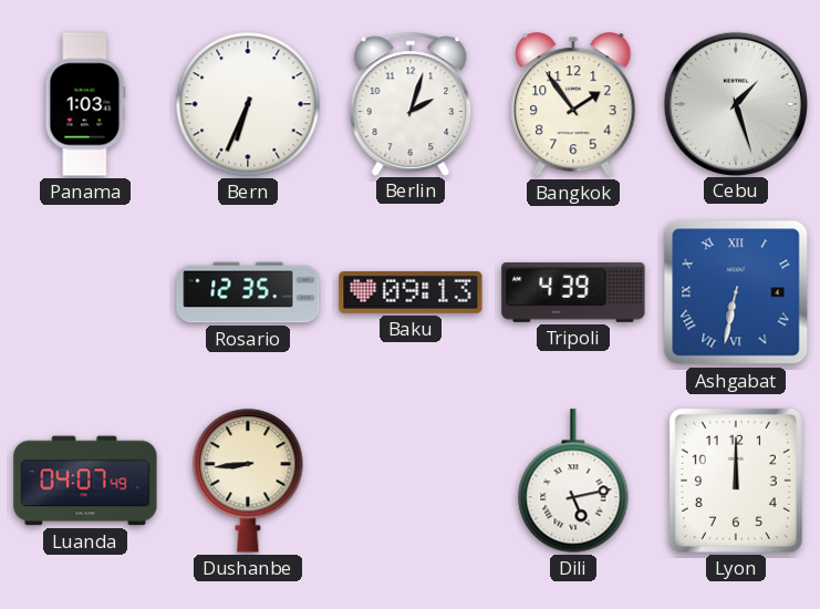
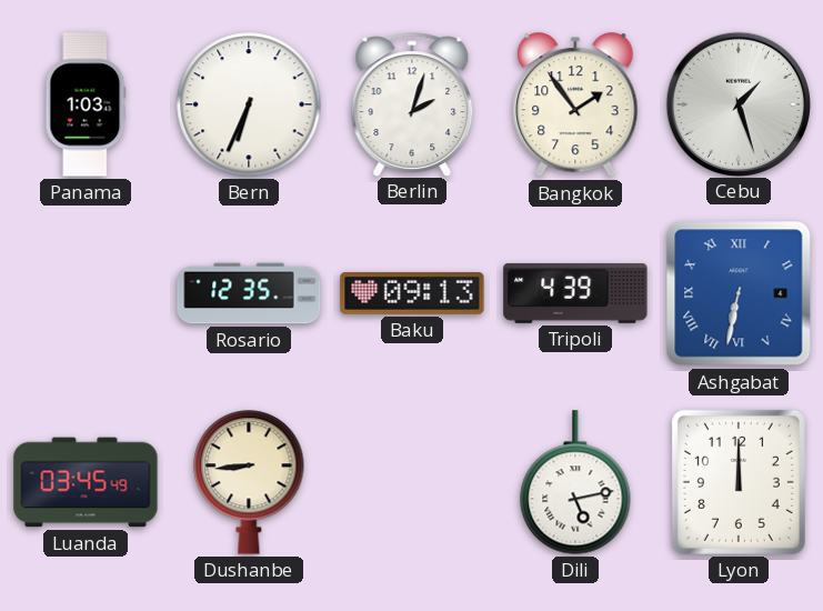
Luanda: 04:07 -> 03:45 (86, 482)
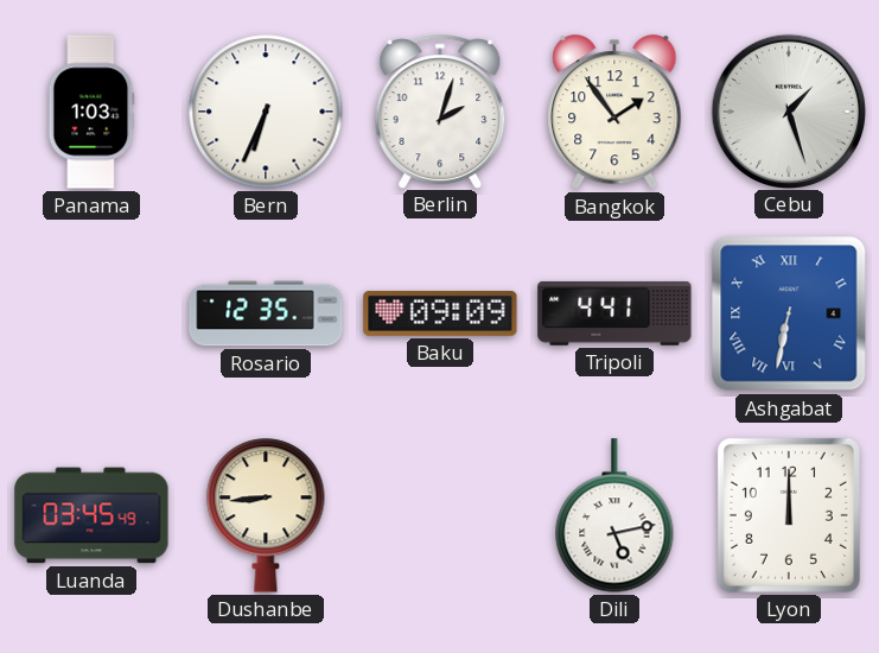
Baku: 09:13 -> 09:09 (440, 313)
Tripoli: 4:39 -> 4:41 (614, 313)
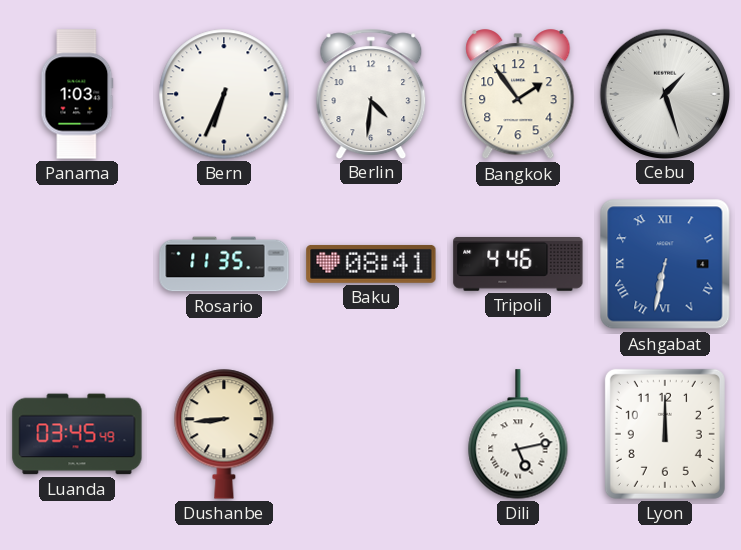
Berlin: 2:03 -> 4:31 (371, 93)
Rosario: 12:35 -> 11:35 (224, 264)
Baku: 09:09 -> 08:41 (371, 264)
Tripoli: 4:41 -> 4:46 (518, 264)
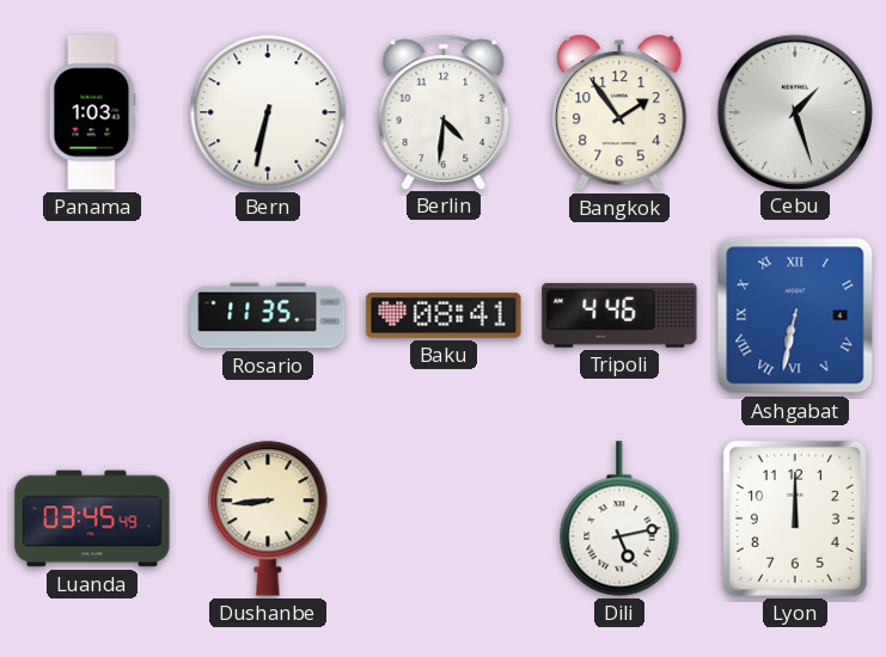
Bern: 6:34 -> 6:32 (268, 112)
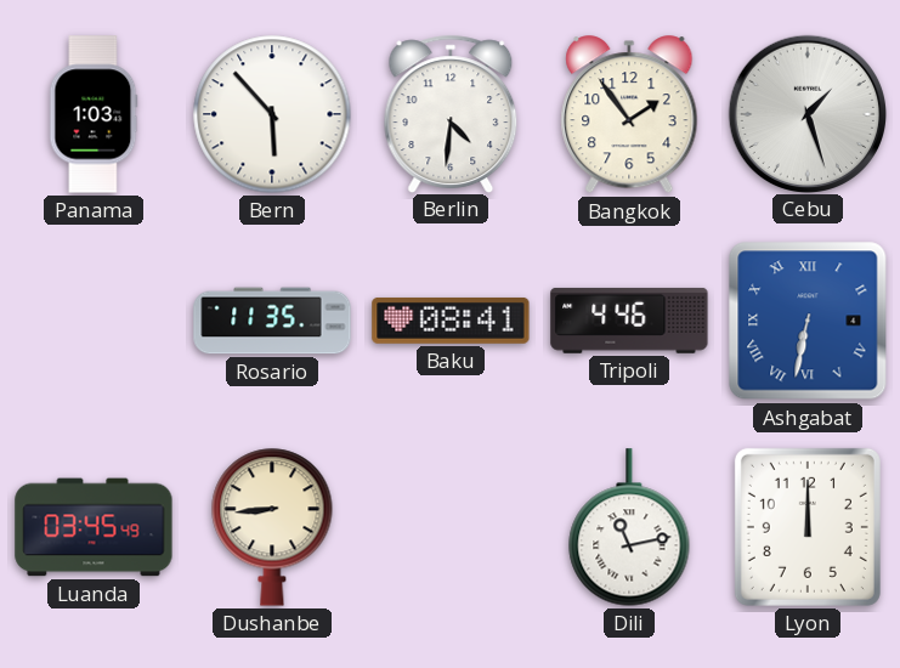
Bern: 6:32 -> 5:53 (272, 114)
Dili: 5:13 -> 11:13 (629, 527)
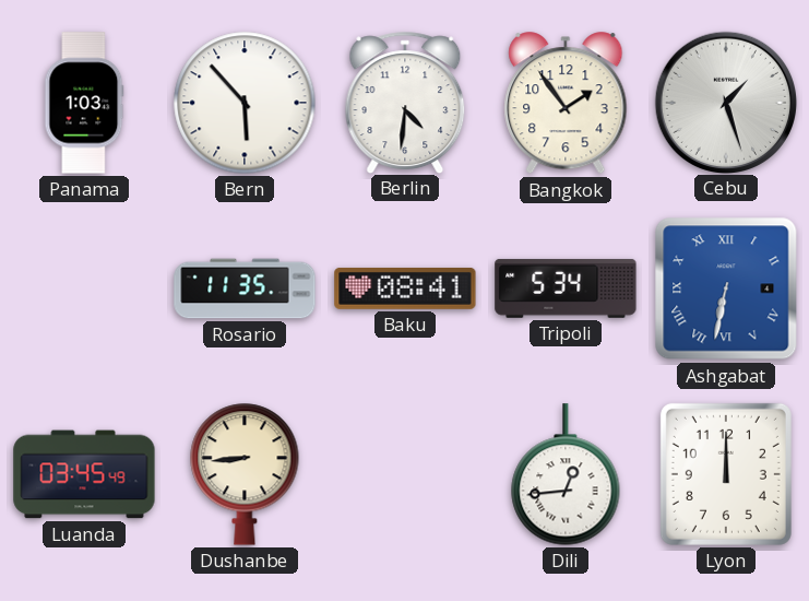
Tripoli: 4:46 -> 5:34 (566, 288)
Dili: 11:13 -> 12:44 (566, 474)
